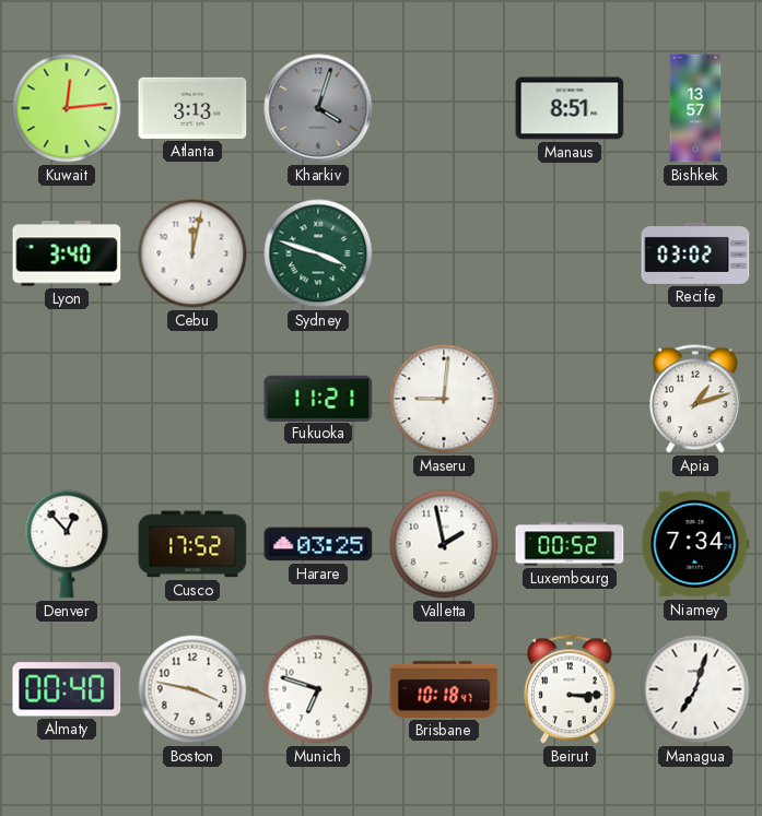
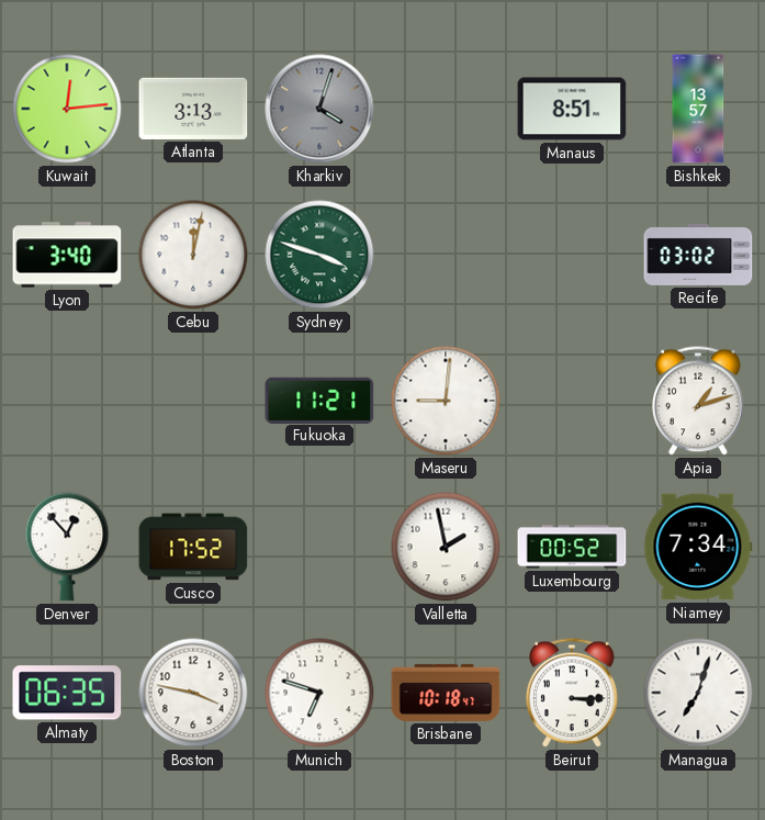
Harare: 03:25 -> none (318, 544)
Almaty: 00:40 -> 06:35 (67, 693)
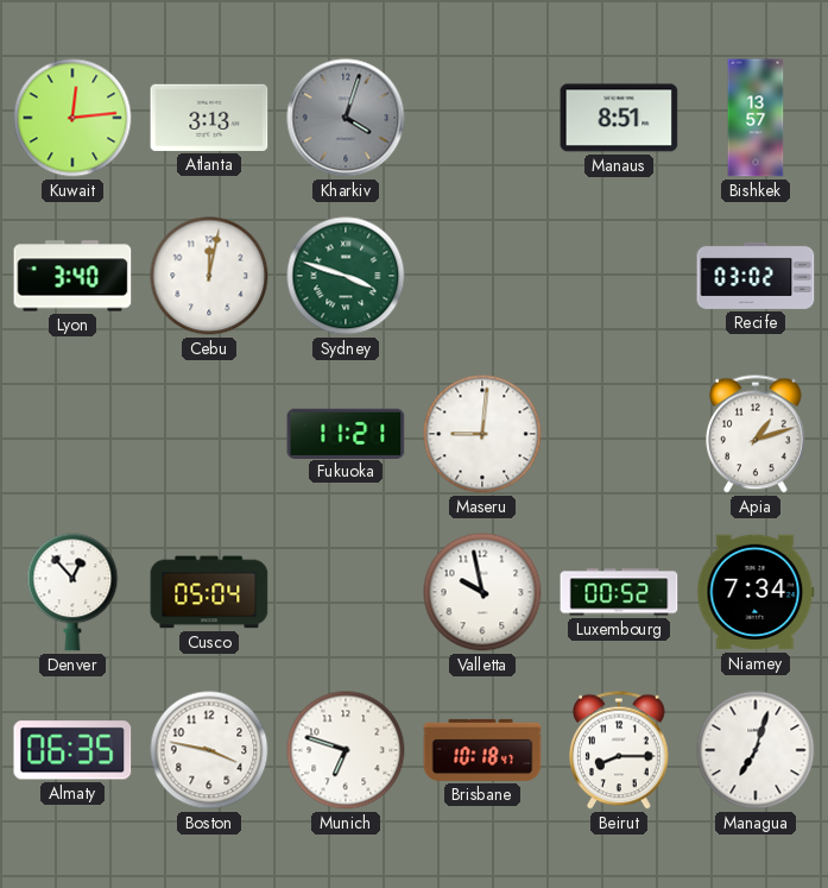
Cusco: 17:52 -> 05:04 (209, 592)
Valletta: 1:58 -> 9:58 (482, 592)
Beirut: 3:15 -> 8:15 (620, 750)
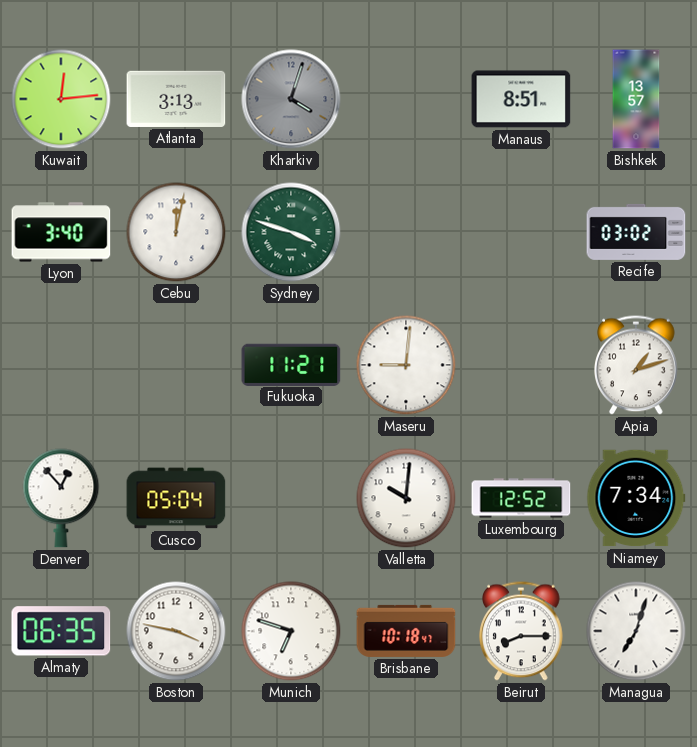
Valletta: 9:58 -> 10:01 (406, 498)
Luxembourg: 00:52 -> 12:52 (521, 498)
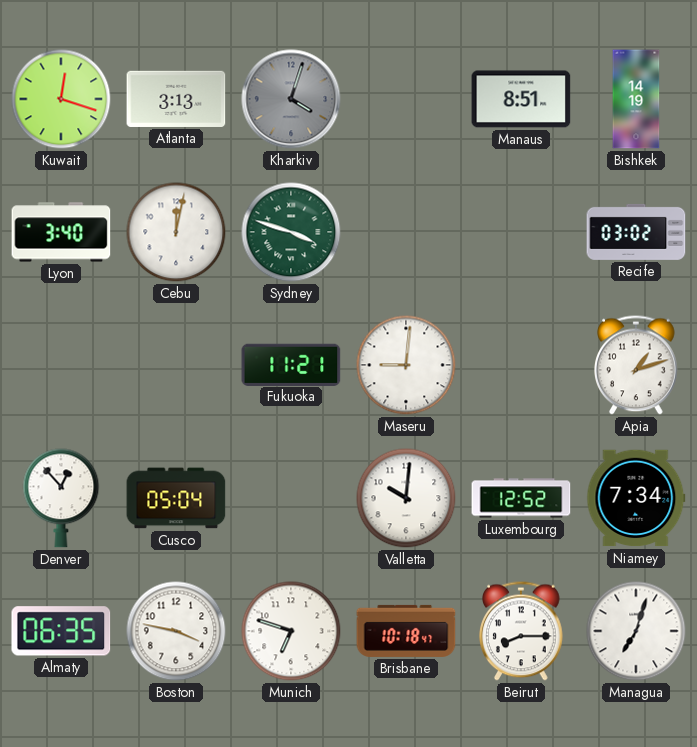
Kuwait: 12:14 -> 12:18 (61, 99)
Bishkek: 13:57 -> 14:19 (636, 99)
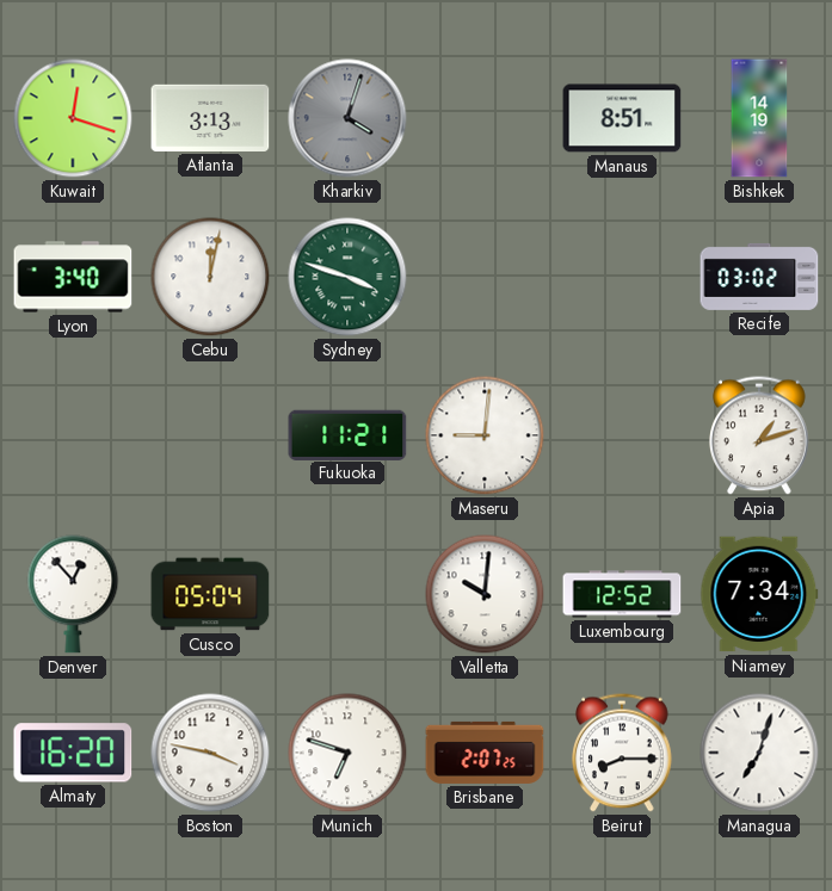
Almaty: 06:35 -> 16:20 (73, 753)
Brisbane: 10:18 -> 2:07 (485, 753)
